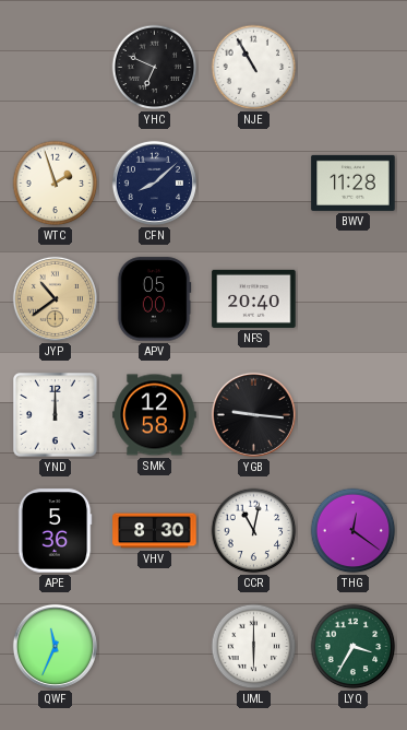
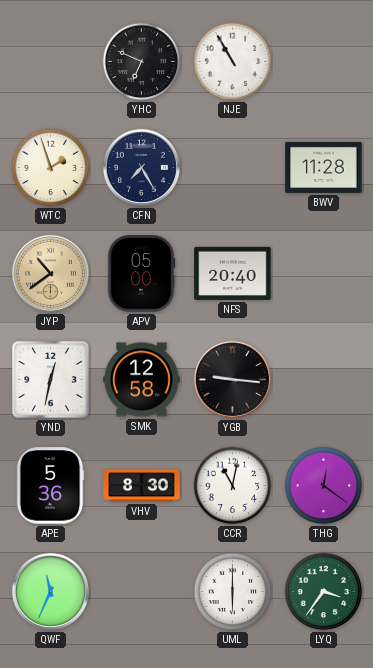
CFN: 8:08 -> 7:25 (141, 167)
YND: 12:00 -> 12:32 (51, 380)
LYQ: 3:35 -> 3:36 (324, 592)
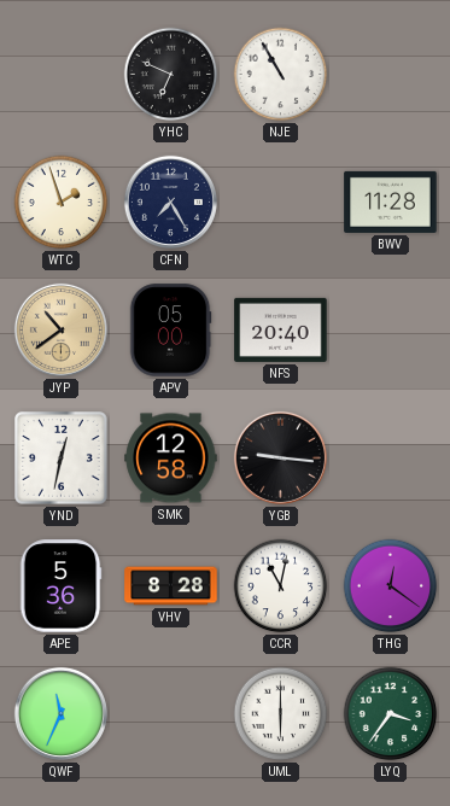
VHV: 8:30 -> 8:28 (171, 586)
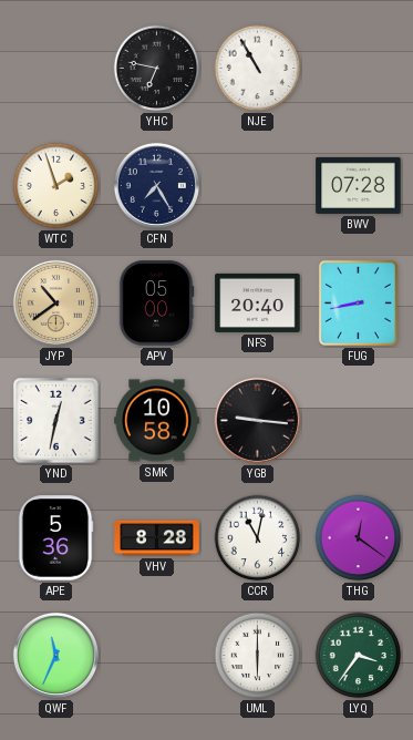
YHC: 6:49 -> 6:47 (157, 69)
BWV: 11:28 -> 07:28 (359, 185)
FUG: none -> 8:43 (358, 302)
SMK: 12:58 -> 10:58 (157, 421)
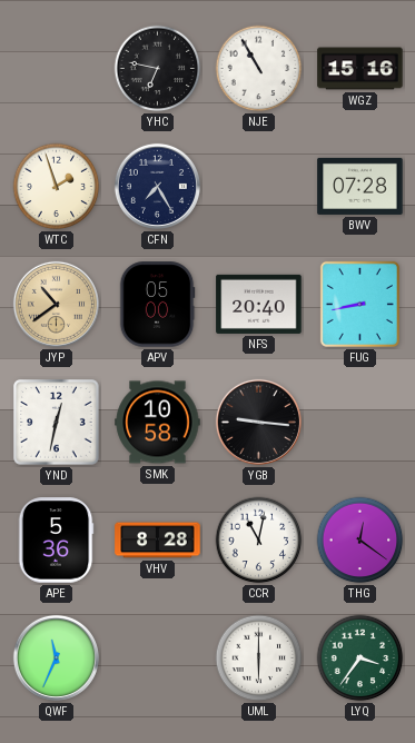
WGZ: none -> 15:16 (360, 69)
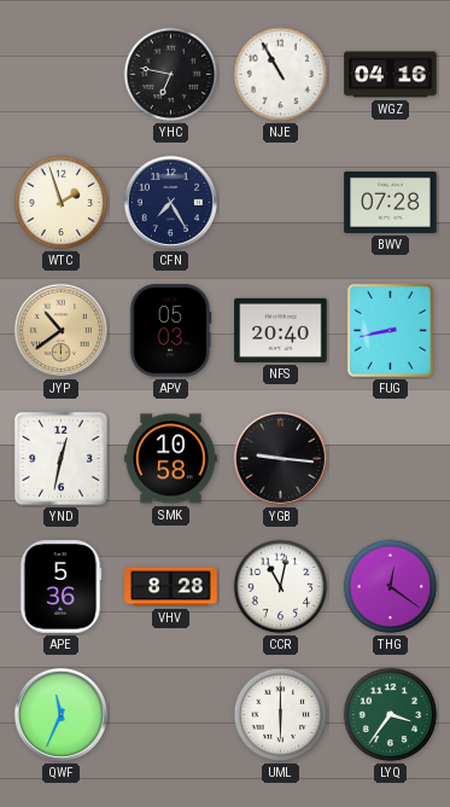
WGZ: 15:16 -> 04:16 (391, 75)
APV: 05:00 -> 05:03 (170, 331)
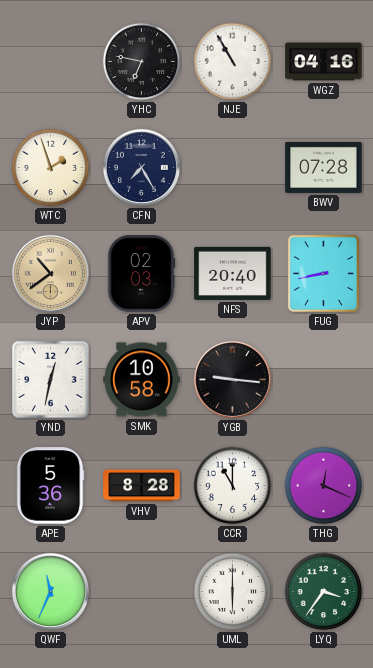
APV: 05:03 -> 02:03 (141, 274)
CCR: 11:02 -> 11:00 (233, 486)
THG: 12:21 -> 12:19 (324, 486)
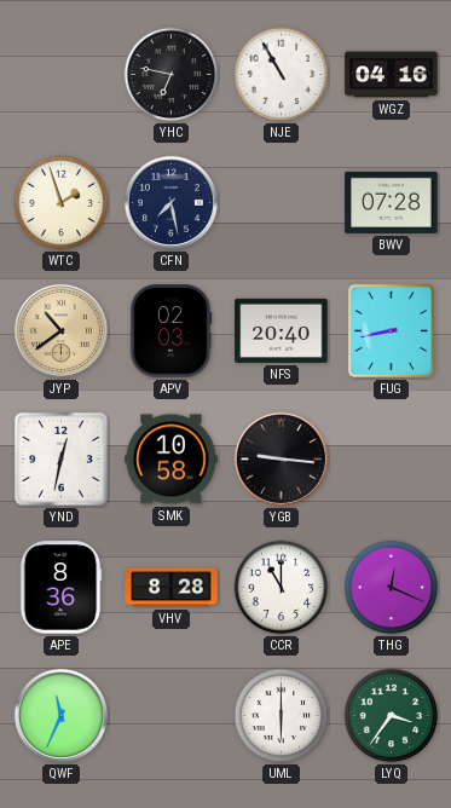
CFN: 7:25 -> 7:28 (170, 202)
APE: 5:36 -> 8:36 (60, 588)
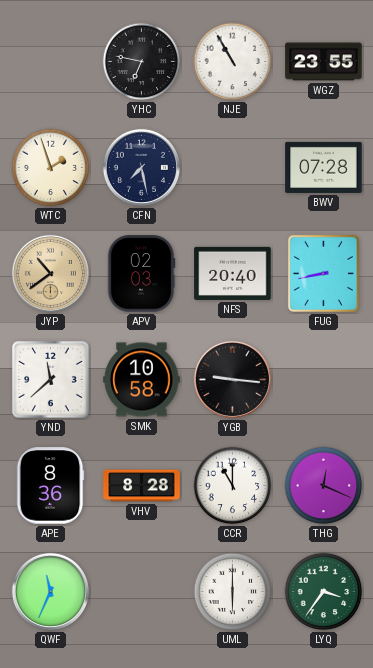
WGZ: 04:16 -> 23:55 (324, 62)
YND: 12:32 -> 11:38 (51, 380)
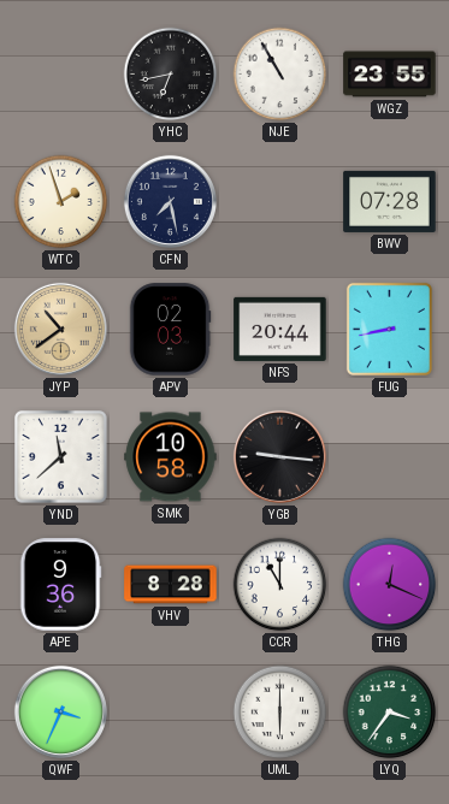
YHC: 6:47 -> 6:43 (171, 75)
NFS: 20:40 -> 20:44 (280, 329)
APE: 8:36 -> 9:36 (60, 585)
QWF: 11:34 -> 3:34 (60, 711)
